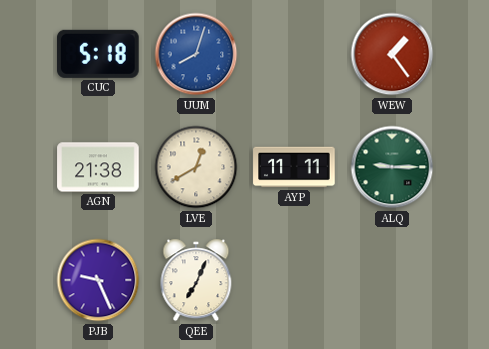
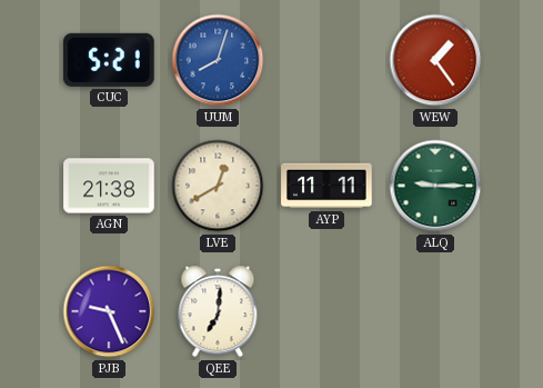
CUC: 5:18 -> 5:21 (110, 60)
QEE: 7:04 -> 7:01 (218, 311)
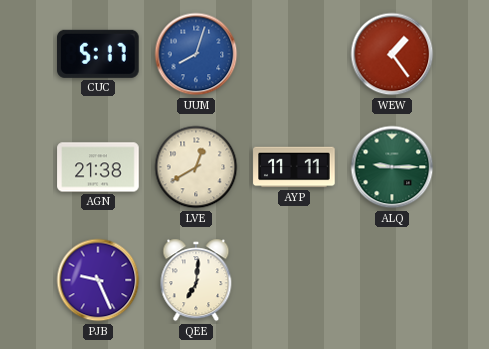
CUC: 5:21 -> 5:17 (99, 54)
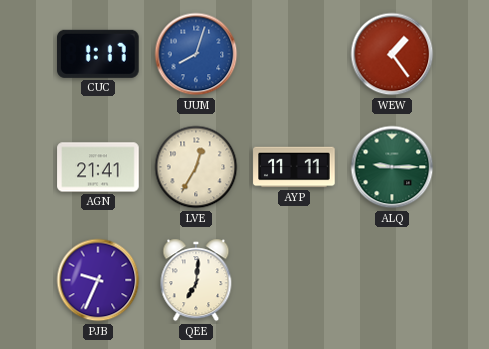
CUC: 5:17 -> 1:17 (99, 54)
AGN: 21:38 -> 21:41 (98, 167)
LVE: 12:40 -> 12:35 (196, 167)
PJB: 9:26 -> 9:34 (98, 280)
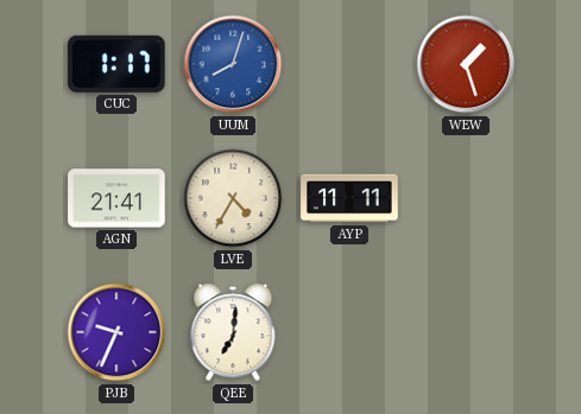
WEW: 1:24 -> 1:27 (466, 64)
LVE: 12:35 -> 4:35 (233, 198)
ALQ: 9:15 -> none (392, 167)
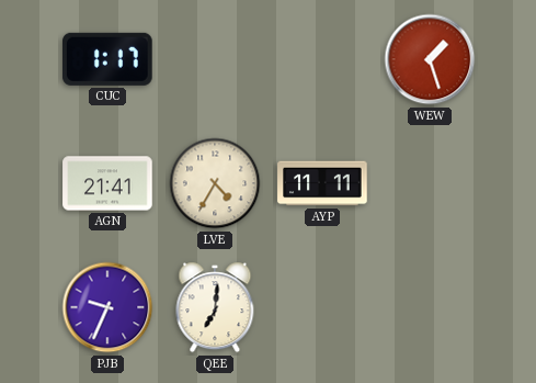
UUM: 8:03 -> none (233, 64)
